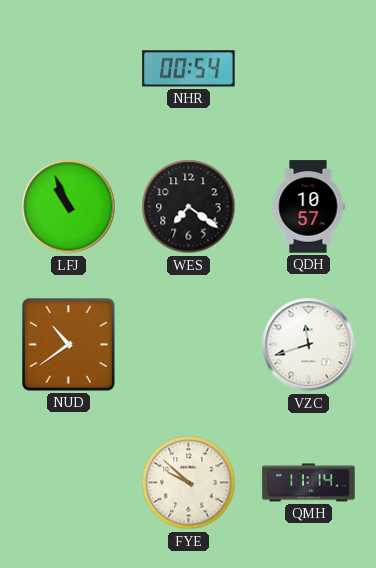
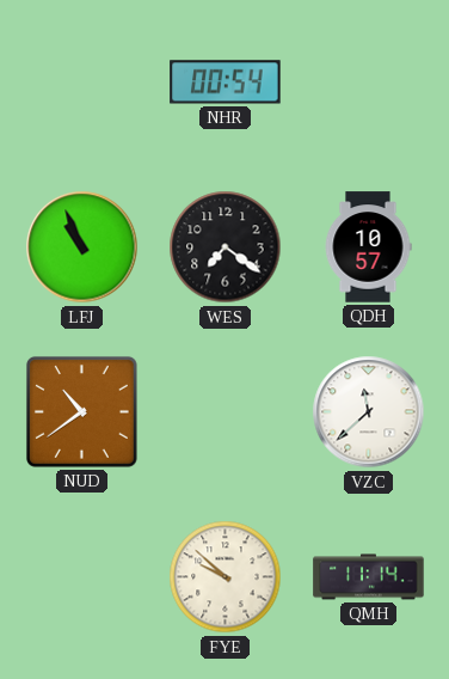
VZC: 11:42 -> 11:38 (369, 412)
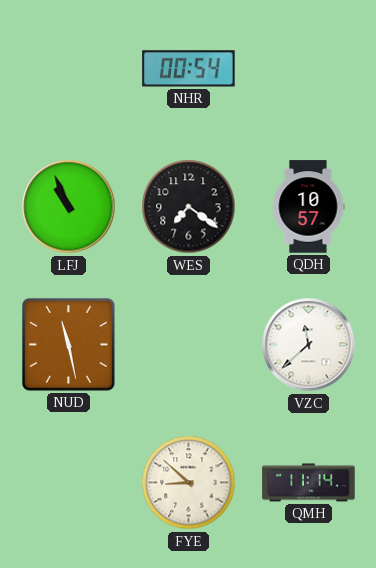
NUD: 10:39 -> 11:28 (68, 344)
FYE: 9:52 -> 8:52 (189, 483)
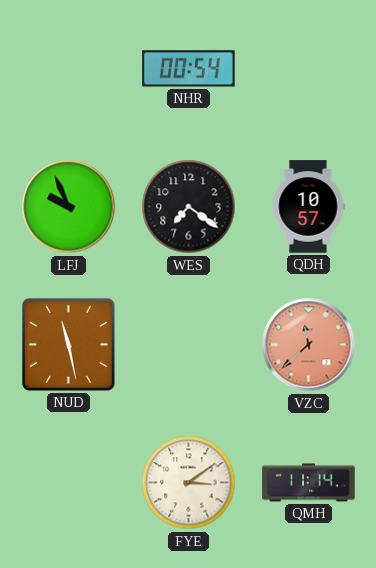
LFJ: 10:56 -> 9:56 (69, 207)
VZC dial: white -> salmon (309, 345)
FYE: 8:52 -> 3:09 (189, 483)
